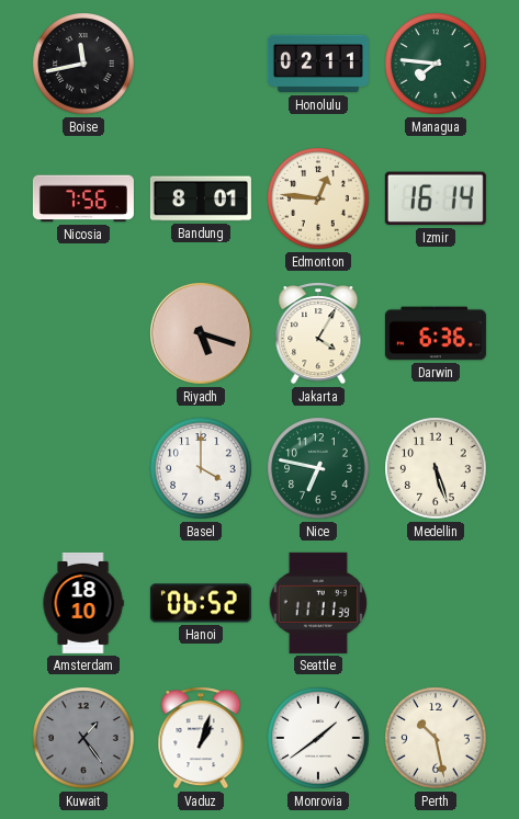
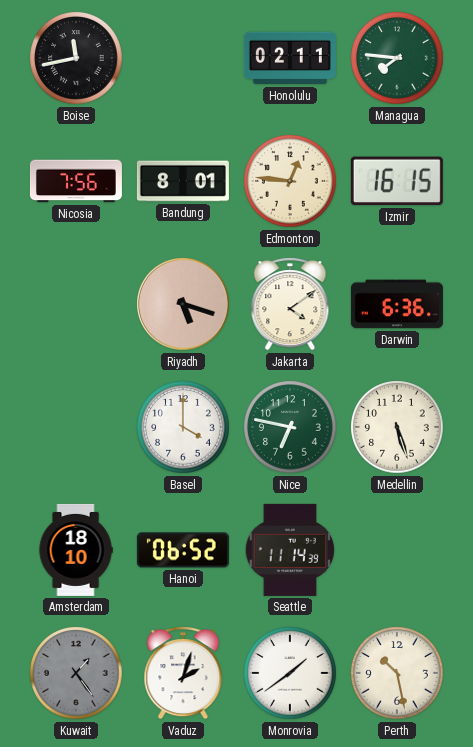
Izmir: 16:14 -> 16:15 (397, 181)
Jakarta: 4:05 -> 4:09 (290, 304)
Seattle: 11:11 -> 11:14 (289, 550)
Vaduz: 1:03 -> 2:03 (183, 673)
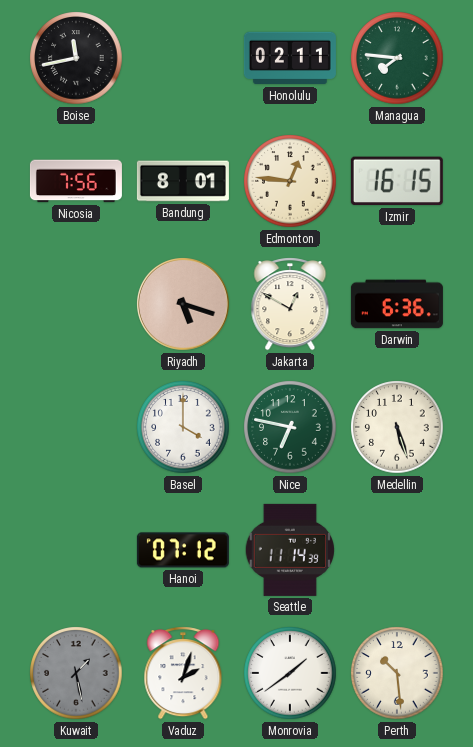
Jakarta: 4:09 -> 12:50 (290, 304)
Amsterdam: 18:10 -> none (76, 550)
Hanoi: 06:52 -> 07:12 (183, 550)
Kuwait: 1:24 -> 1:28 (76, 673)
Perth: 10:28 -> 10:29 (397, 673)
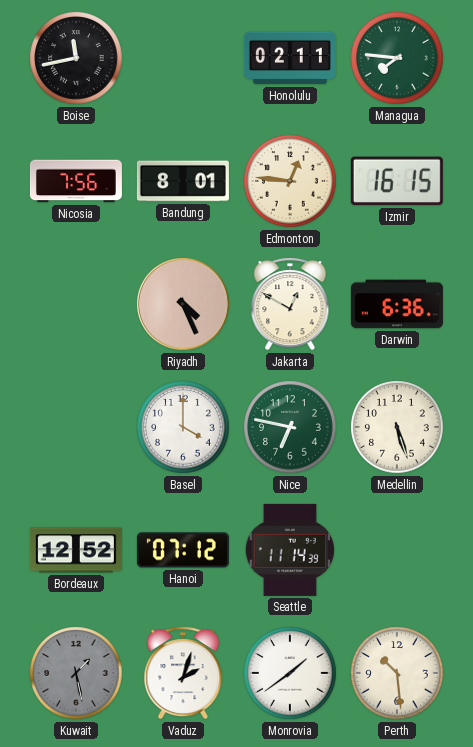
Riyadh: 5:18 -> 4:26 (184, 305)
Bordeaux: none -> 12:52 (76, 550)
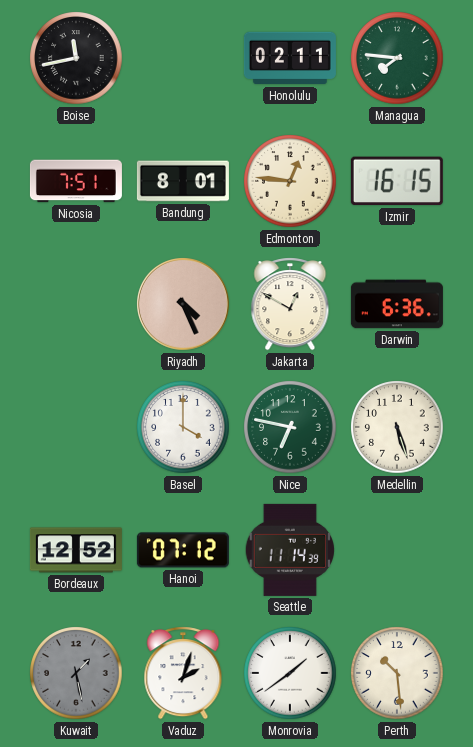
Nicosia: 7:56 -> 7:51 (76, 181)
